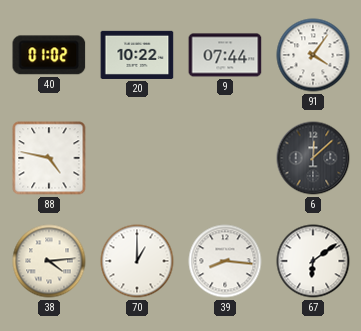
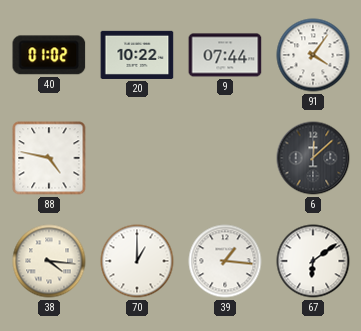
38: 4:14 -> 4:16 (49, 261)
39: 8:16 -> 1:16 (225, 261)
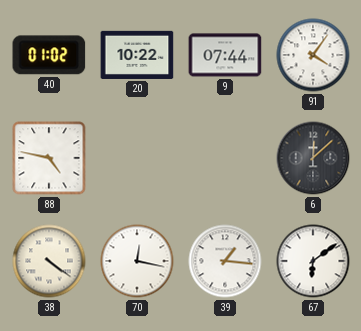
38: 4:16 -> 4:21 (49, 261)
70: 1:00 -> 12:17 (137, 261)
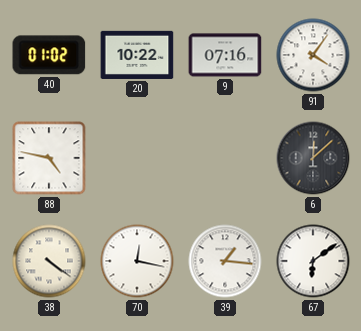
9: 07:44 -> 07:16 (225, 55)
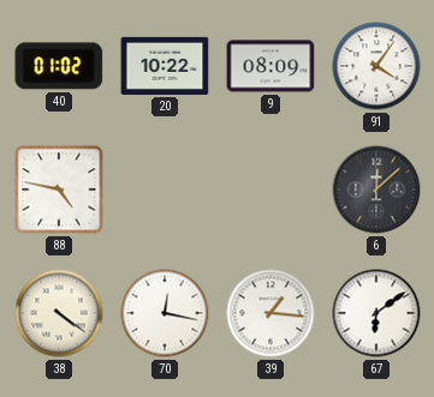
9: 07:16 -> 08:09 (270, 66)
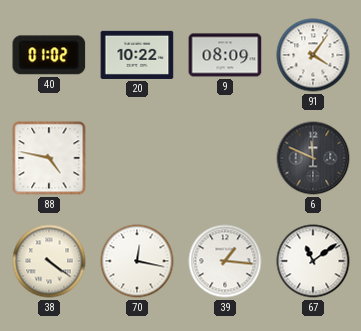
6: 12:08 -> 11:49 (313, 158)
67: 6:09 -> 11:09 (313, 261)
